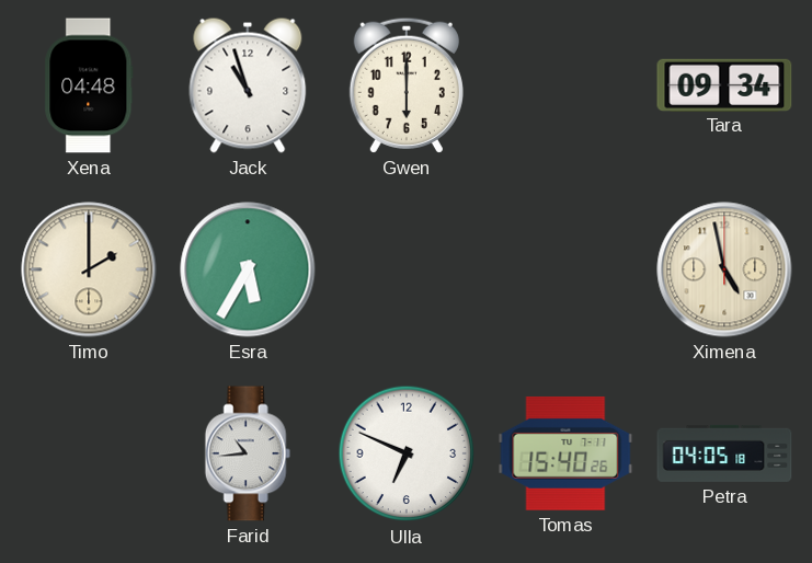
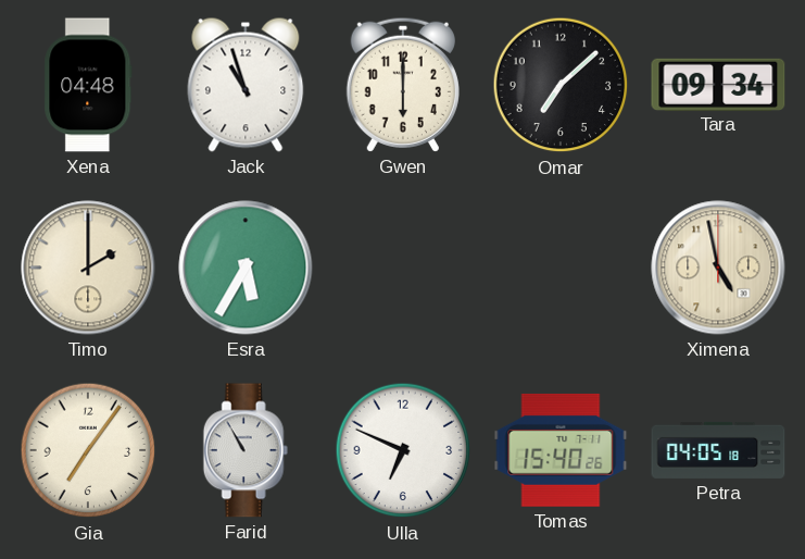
Omar: none -> 7:08 (561, 85)
Gia: none -> 7:06 (88, 450)
Farid: 10:44 -> 10:55 (246, 450)
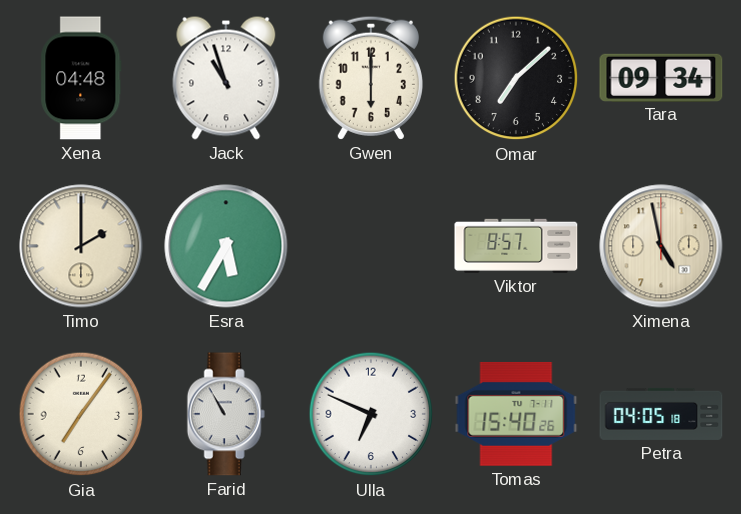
Viktor: none -> 8:57 (516, 246)
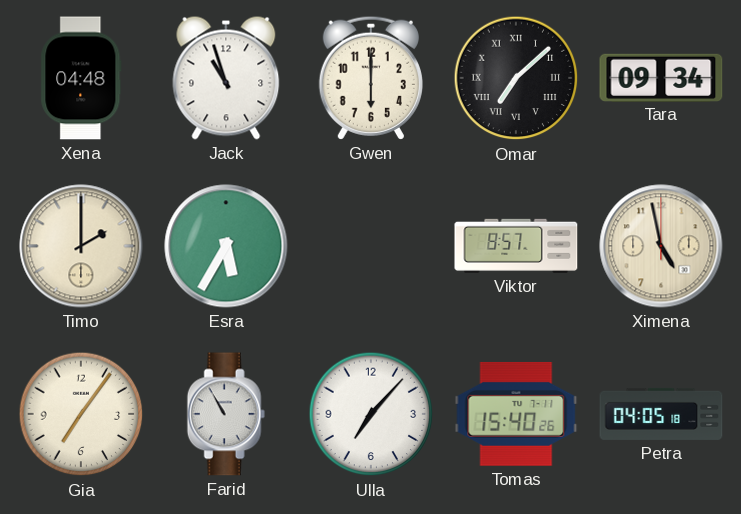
Omar numerals: Arabic -> Roman (516, 78)
Ulla: 6:49 -> 7:07 (371, 414)
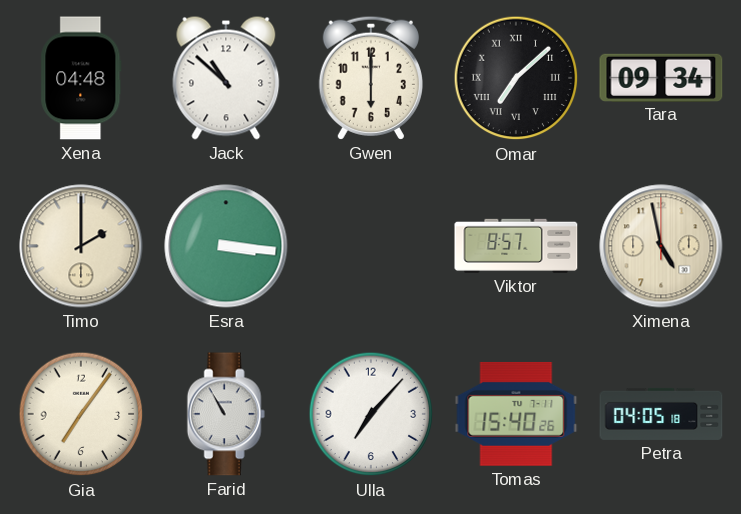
Jack: 10:57 -> 10:52 (226, 78)
Esra: 5:35 -> 3:16 (226, 246)
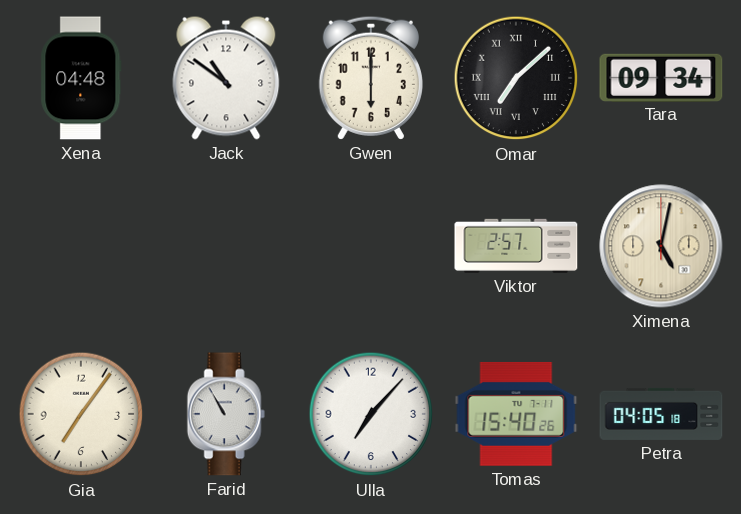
Jack: 10:52 -> 10:51 (226, 78)
Timo: 2:00 -> none (81, 246)
Esra: 3:16 -> none (226, 246)
Viktor: 8:57 -> 2:57 (516, 246)
Ximena: 4:58 -> 5:02 (661, 246)
